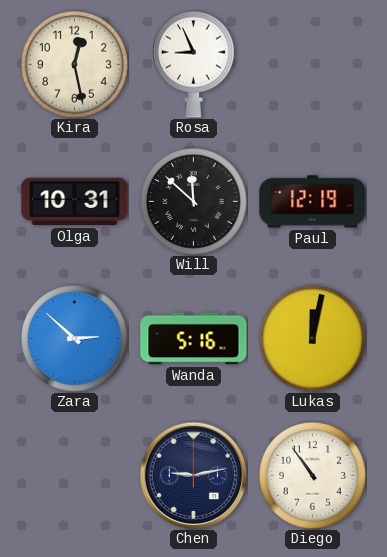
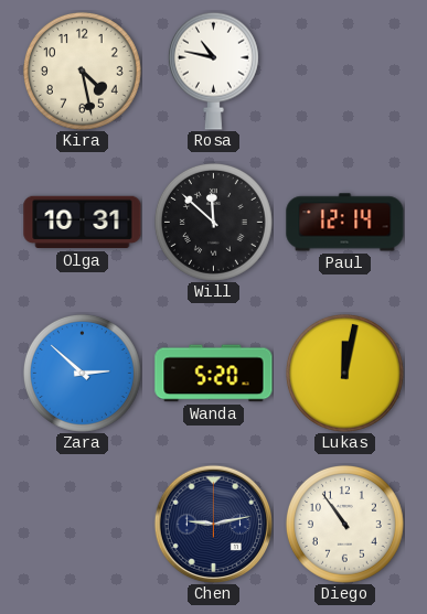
Kira: 12:28 -> 4:28 (82, 71)
Rosa: 8:56 -> 10:47 (213, 71)
Paul: 12:19 -> 12:14 (345, 223)
Wanda: 5:16 -> 5:20 (214, 374)
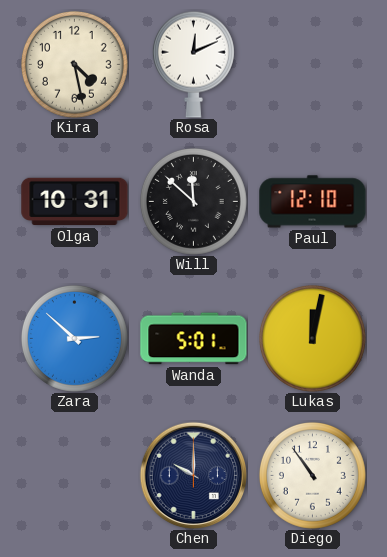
Rosa: 10:47 -> 12:11 (193, 64)
Paul: 12:14 -> 12:10 (313, 202)
Wanda: 5:20 -> 5:01 (194, 339)
Chen: 9:13 -> 10:00 (193, 475)
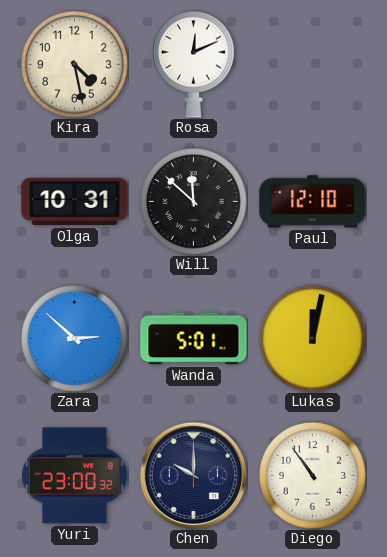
Yuri: none -> 23:00 (74, 476)
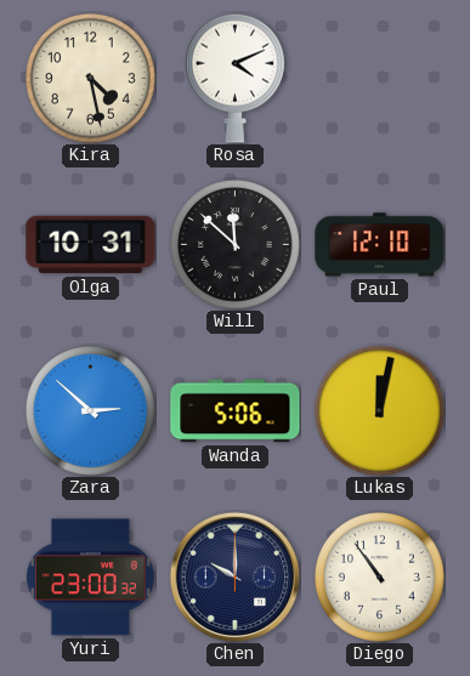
Rosa: 12:11 -> 4:11 (234, 78)
Wanda: 5:01 -> 5:06 (236, 411)
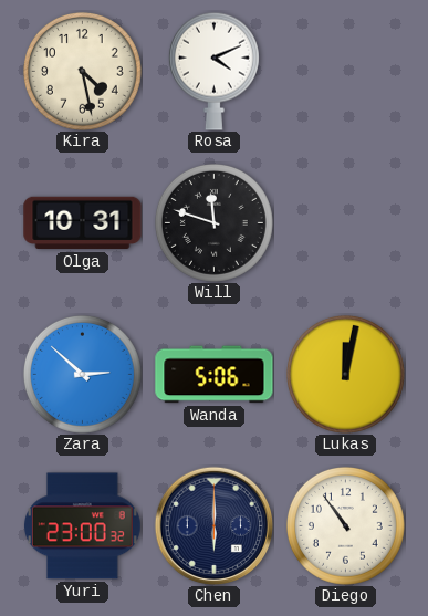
Will: 11:52 -> 11:48 (213, 222)
Paul: 12:10 -> none (380, 245)
Chen: 10:00 -> 6:00 (213, 525)
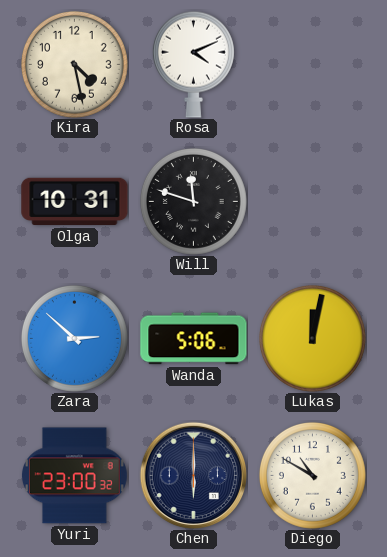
Diego: 10:54 -> 10:50 (312, 475)
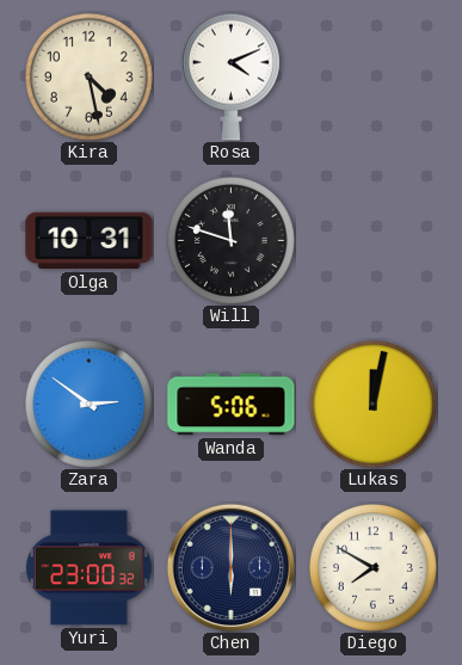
Zara: 2:52 -> 2:51 (88, 404)
Diego: 10:50 -> 7:50 (372, 567)
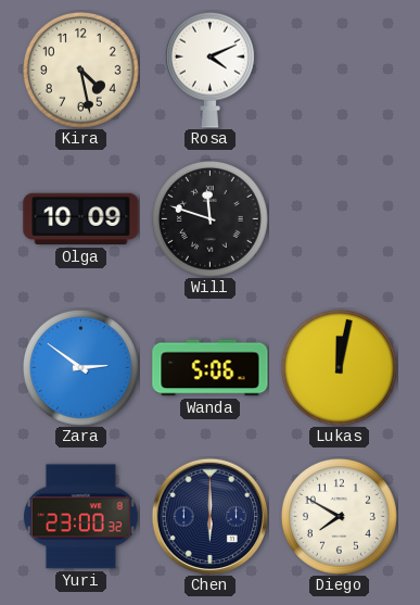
Olga: 10:31 -> 10:09 (81, 219)
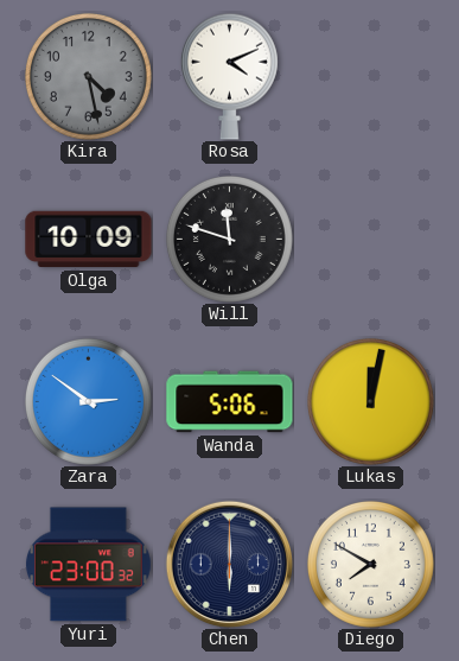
Kira dial: cream -> grey (88, 76)
